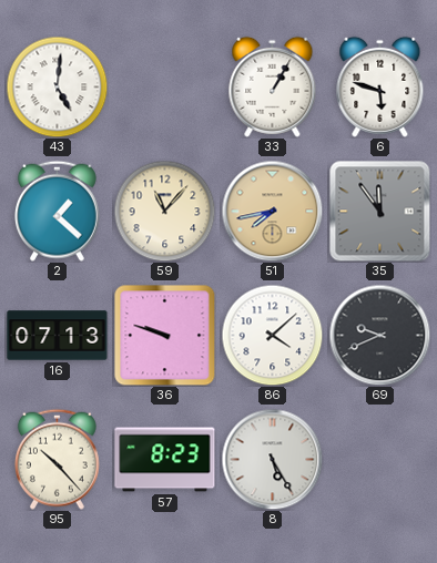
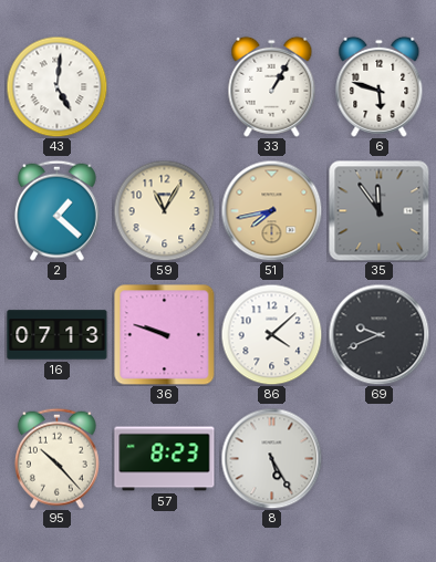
59: 11:07 -> 11:05 (164, 210)
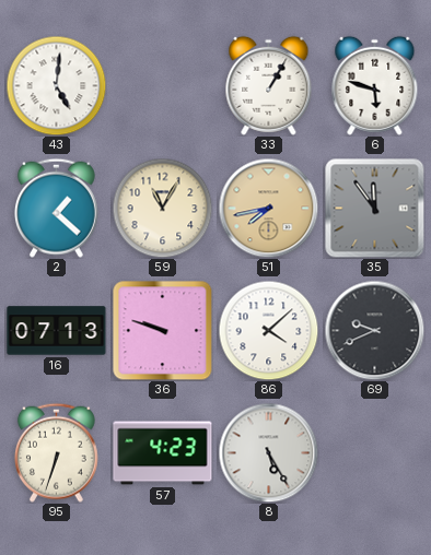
95: 10:23 -> 6:33 (56, 452)
57: 8:23 -> 4:23 (163, 453)
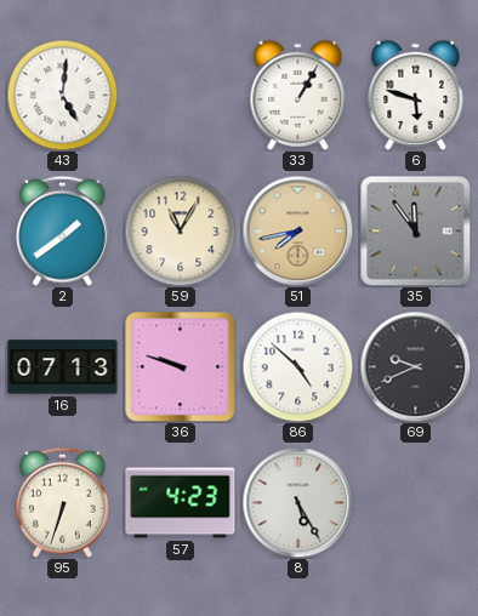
2: 1:22 -> 1:39 (62, 230)
86: 4:08 -> 4:52 (297, 366)
